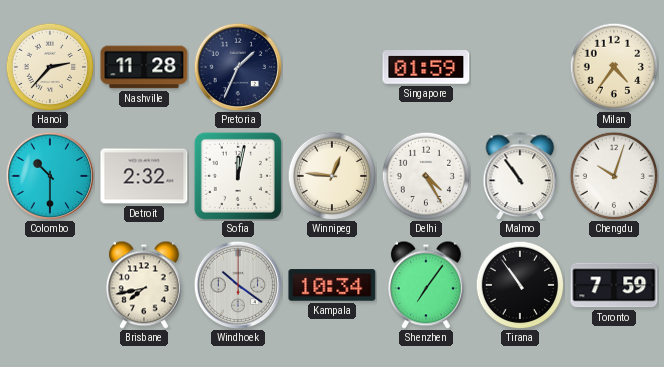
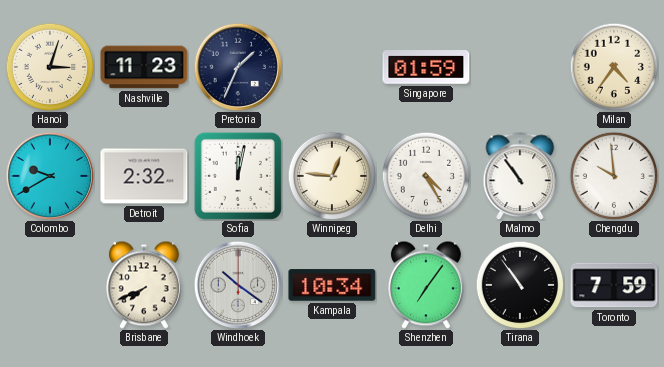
Hanoi: 2:37 -> 3:03 (50, 67)
Nashville: 11:28 -> 11:23 (144, 67)
Colombo: 10:30 -> 9:40 (49, 175)
Chengdu: 10:03 -> 9:59 (614, 176)
Brisbane: 7:43 -> 7:41 (144, 285)
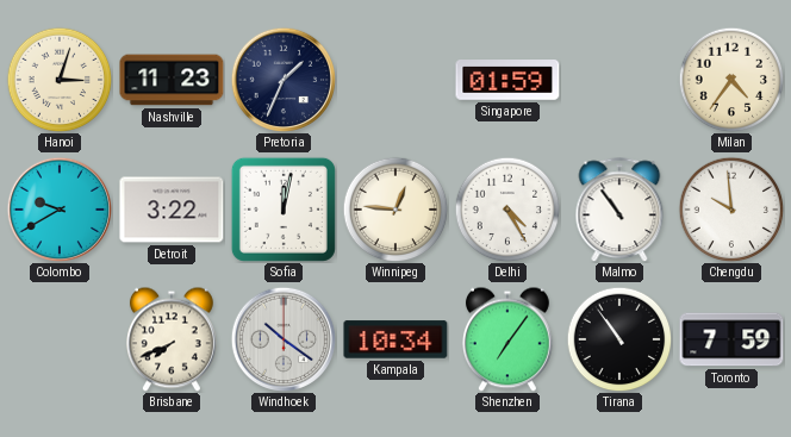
Detroit: 2:32 -> 3:22 (172, 210)
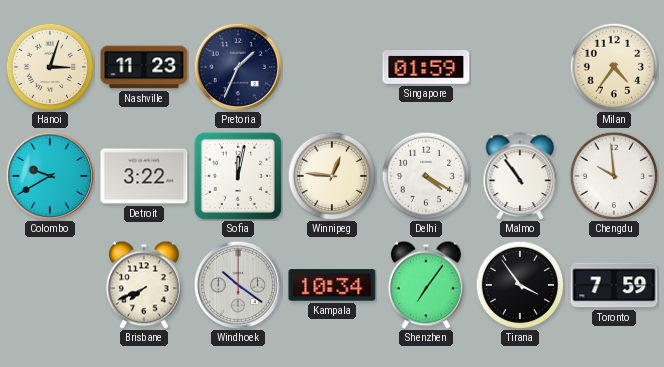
Delhi: 4:25 -> 4:20 (426, 176)
Tirana: 10:54 -> 3:54 (520, 285)
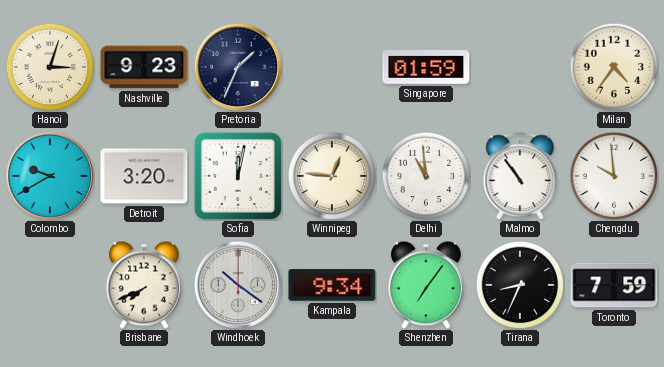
Nashville: 11:23 -> 9:23 (144, 67)
Detroit: 3:22 -> 3:20 (144, 176)
Delhi: 4:20 -> 10:59 (426, 176)
Kampala: 10:34 -> 9:34 (332, 285)
Tirana: 3:54 -> 8:34 (520, 285)
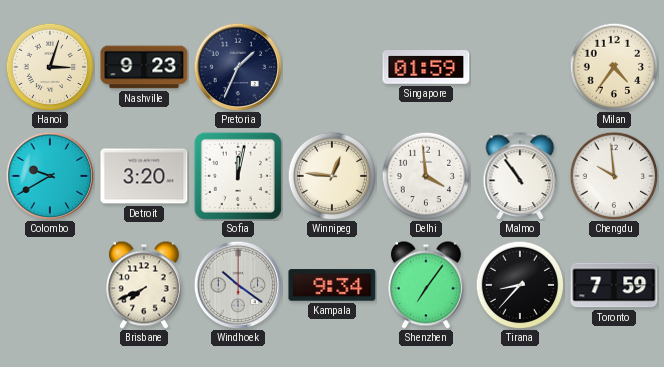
Delhi: 10:59 -> 3:59 (426, 176)
Tirana: 8:34 -> 8:37 (520, 285)
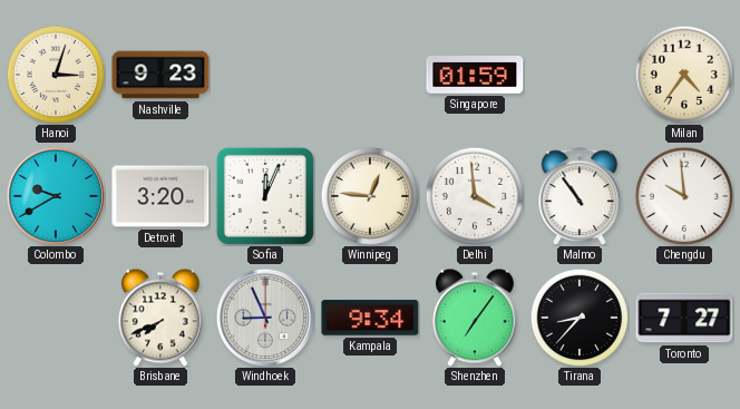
Pretoria: 1:34 -> none (237, 66)
Sofia: 12:02 -> 12:04 (265, 196)
Windhoek: 10:21 -> 8:56 (264, 317)
Toronto: 7:59 -> 7:27 (684, 318)
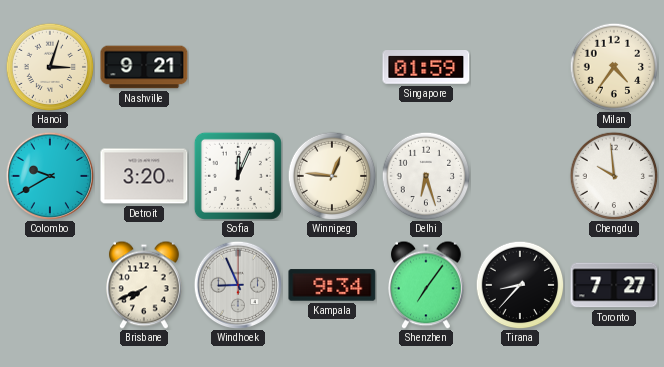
Nashville: 9:23 -> 9:21 (144, 67)
Delhi: 3:59 -> 6:27 (426, 176)
Malmo: 10:54 -> none (580, 196)
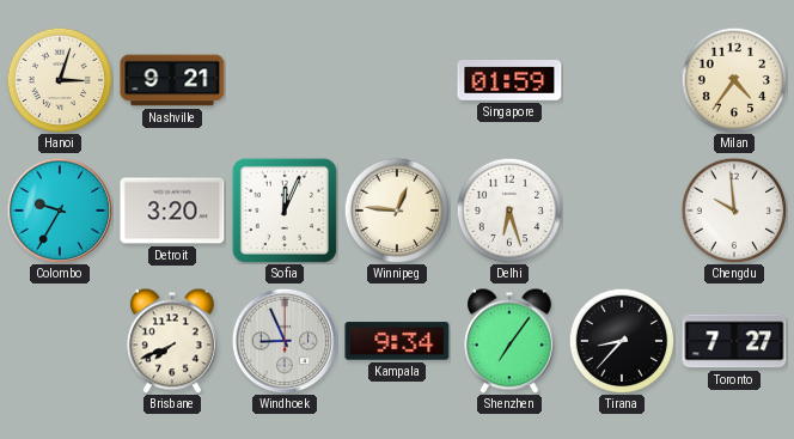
Colombo: 9:40 -> 9:35 (59, 209)
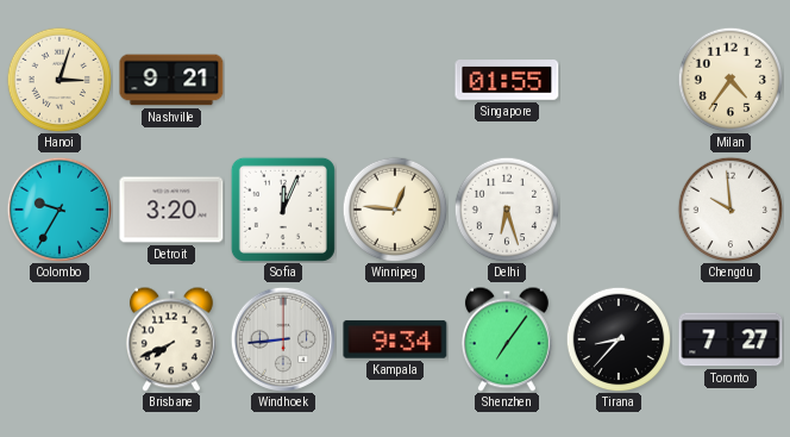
Singapore: 01:59 -> 01:55 (507, 81)
Windhoek: 8:56 -> 8:44 (282, 338)
